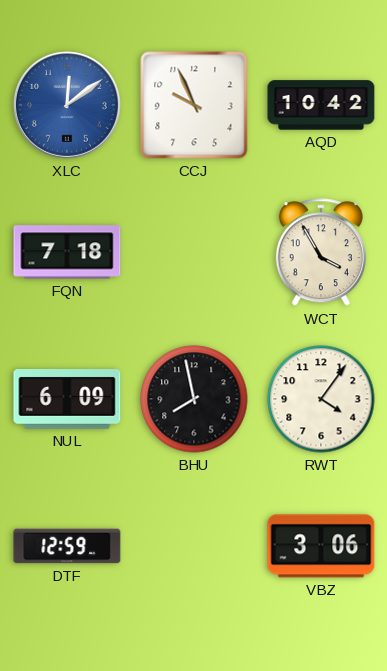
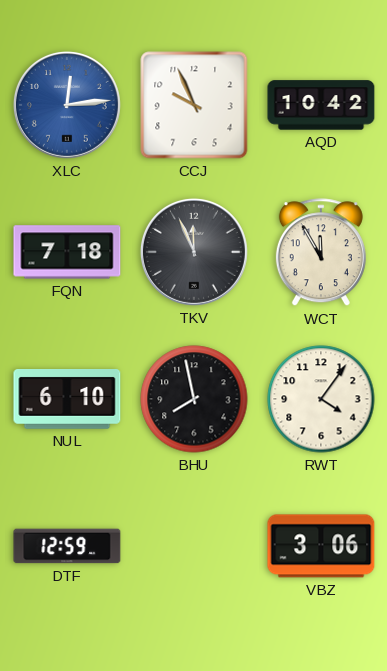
XLC: 12:09 -> 12:14 (67, 105)
TKV: none -> 11:56 (194, 252)
WCT: 3:55 -> 11:55 (321, 253)
NUL: 6:09 -> 6:10 (67, 400)
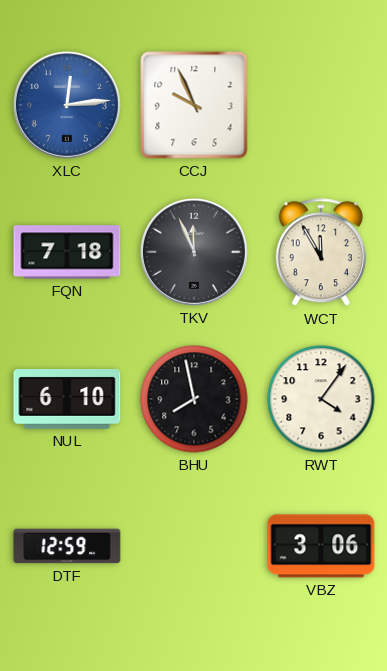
AQD: 10:42 -> none (321, 105)
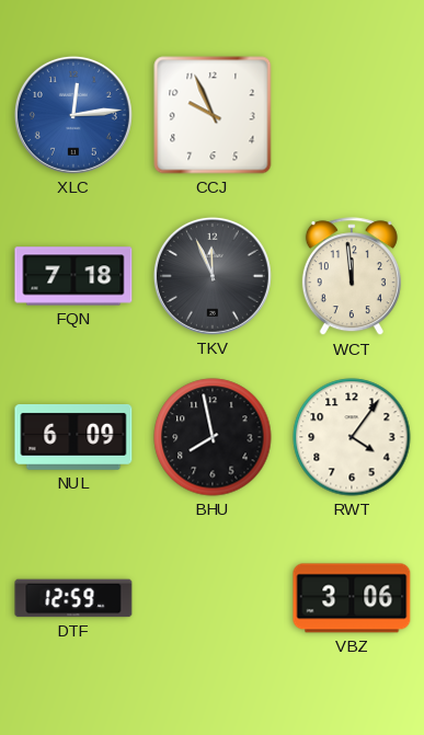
WCT: 11:55 -> 11:59 (352, 277)
NUL: 6:10 -> 6:09 (73, 438)
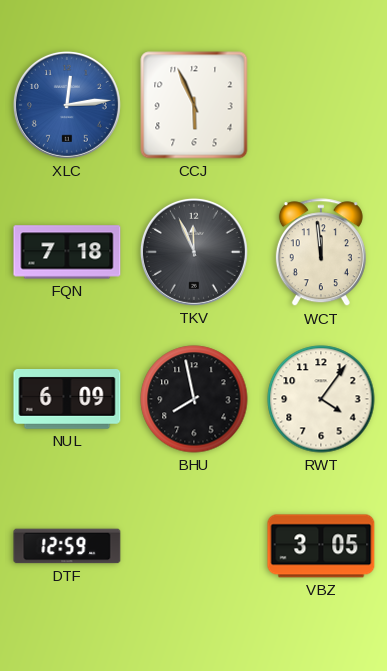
CCJ: 9:56 -> 5:56 (194, 105)
VBZ: 3:06 -> 3:05 (321, 546)
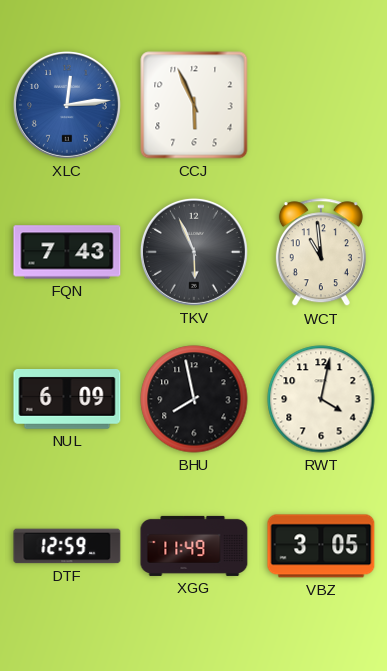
FQN: 7:18 -> 7:43 (67, 252)
TKV: 11:56 -> 5:56 (194, 252)
WCT: 11:59 -> 10:59 (321, 253)
RWT: 4:06 -> 4:02 (321, 399)
XGG: none -> 11:49 (194, 546)
